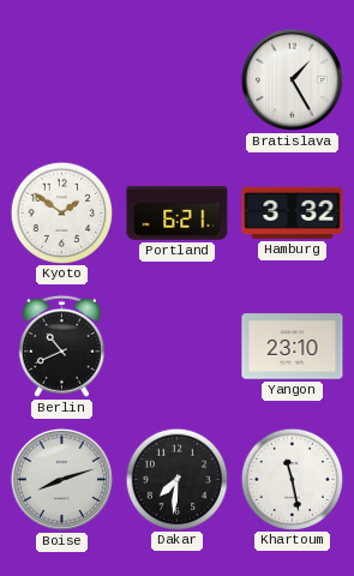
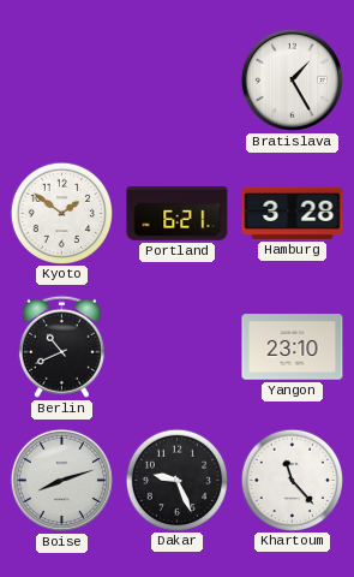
Hamburg: 3:32 -> 3:28 (293, 213)
Dakar: 7:31 -> 9:26 (176, 480)
Khartoum: 11:28 -> 11:23 (292, 480)
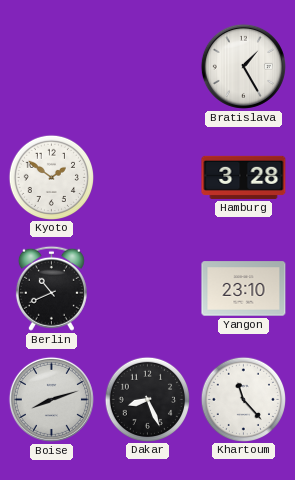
Portland: 6:21 -> none (178, 214)
Dakar: 9:26 -> 8:26 (147, 399)
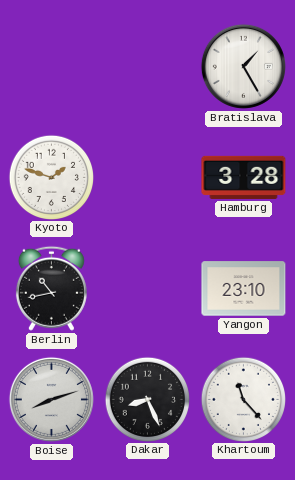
Kyoto: 1:51 -> 1:48 (51, 177)
Berlin: 10:41 -> 10:43 (51, 288)
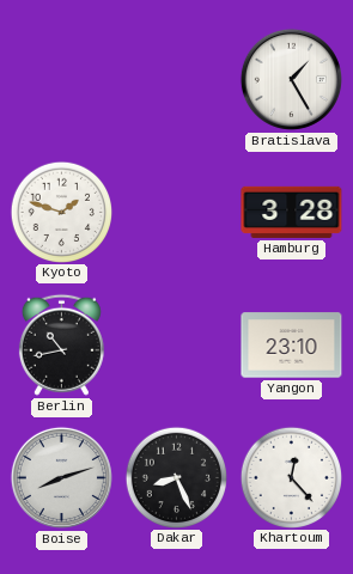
Khartoum: 11:23 -> 12:23 (291, 477)
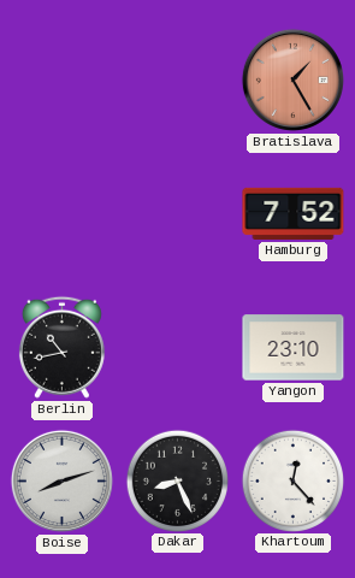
Bratislava dial: white -> salmon (292, 79)
Kyoto: 1:48 -> none (61, 212)
Hamburg: 3:28 -> 7:52 (294, 213)
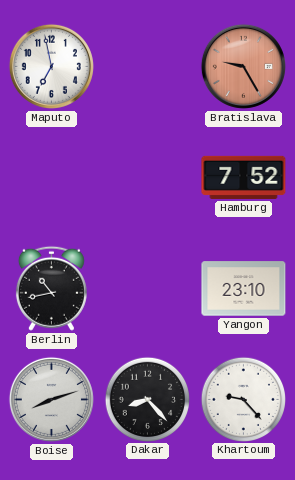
Maputo: none -> 6:58 (51, 66)
Bratislava: 1:25 -> 9:25 (243, 66)
Dakar: 8:26 -> 8:23 (147, 399)
Khartoum: 12:23 -> 9:23 (243, 399)
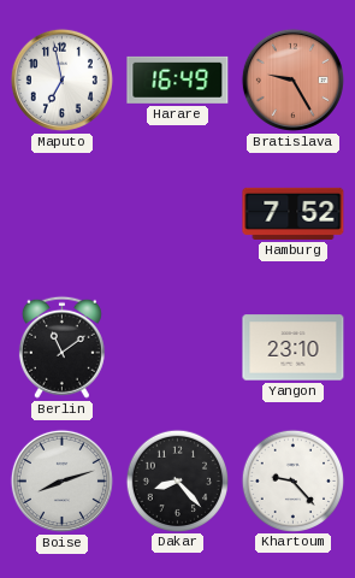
Harare: none -> 16:49 (178, 79)
Berlin: 10:43 -> 11:09 (61, 347)
